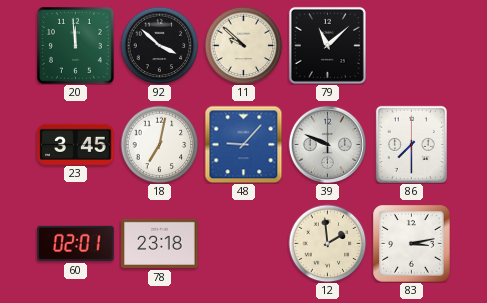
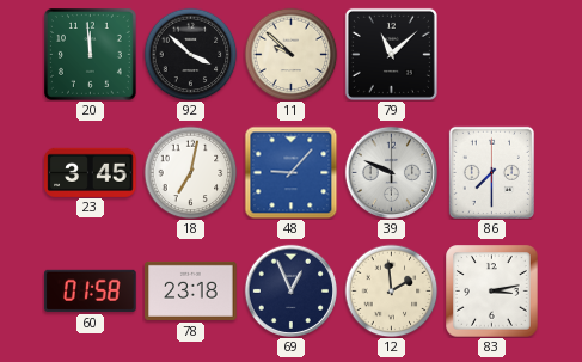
60: 02:01 -> 01:58 (91, 290)
69: none -> 12:56 (290, 290)
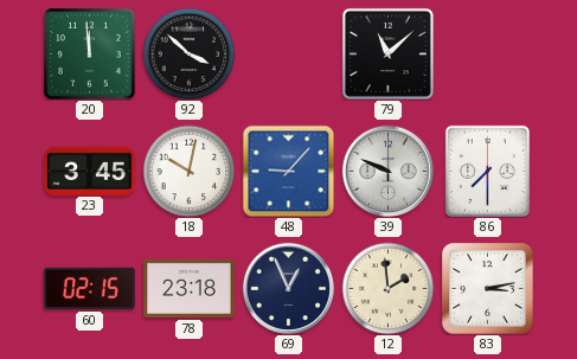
11: 9:52 -> none (290, 54)
18: 7:02 -> 10:02 (188, 171)
60: 01:58 -> 02:15 (90, 288)
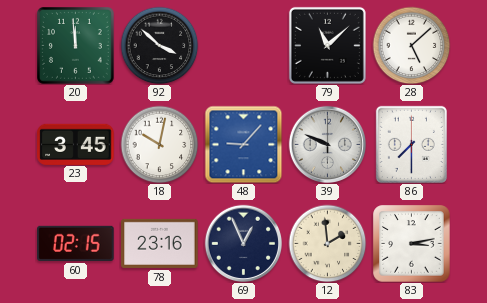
28: none -> 5:08 (411, 45)
78: 23:18 -> 23:16 (160, 243)
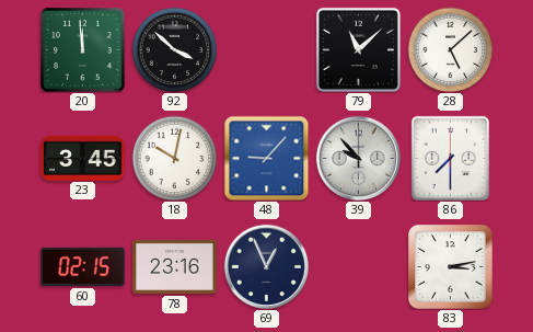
39: 9:49 -> 9:53 (358, 158)
12: 1:59 -> none (327, 243)
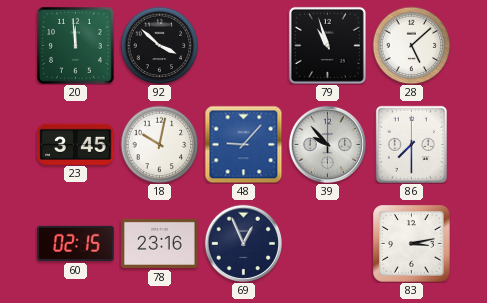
79: 11:08 -> 10:57 (327, 45)
